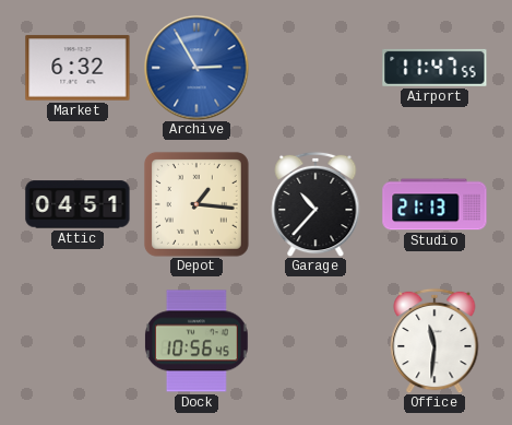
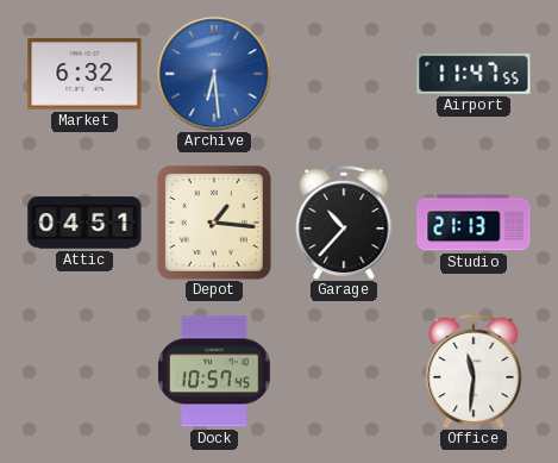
Archive: 2:55 -> 6:29 (214, 74)
Dock: 10:56 -> 10:57 (214, 371)
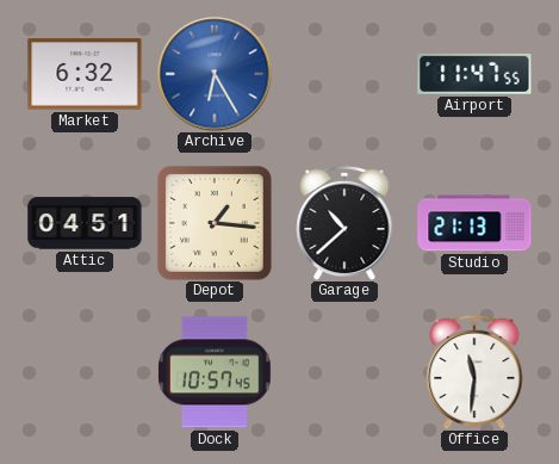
Archive: 6:29 -> 6:25 (215, 74)
Garage: 10:37 -> 10:38 (344, 223)
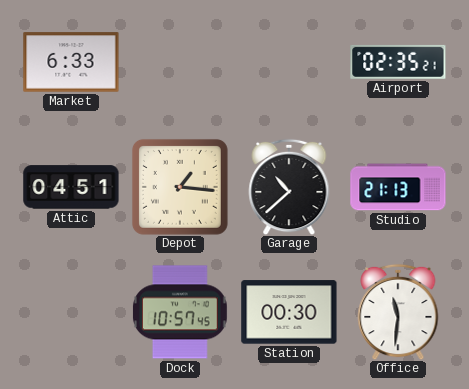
Market: 6:32 -> 6:33 (71, 62)
Archive: 6:25 -> none (215, 74)
Airport: 11:47 -> 02:35 (398, 62)
Station: none -> 00:30 (289, 312)
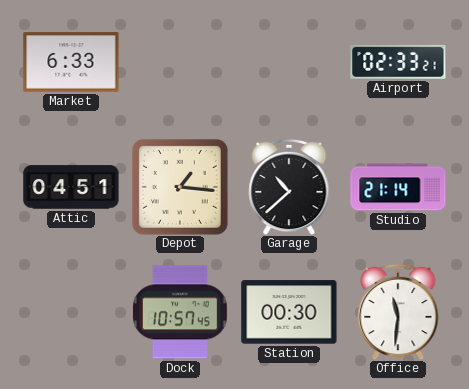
Airport: 02:35 -> 02:33 (398, 62)
Studio: 21:13 -> 21:14 (398, 187)
